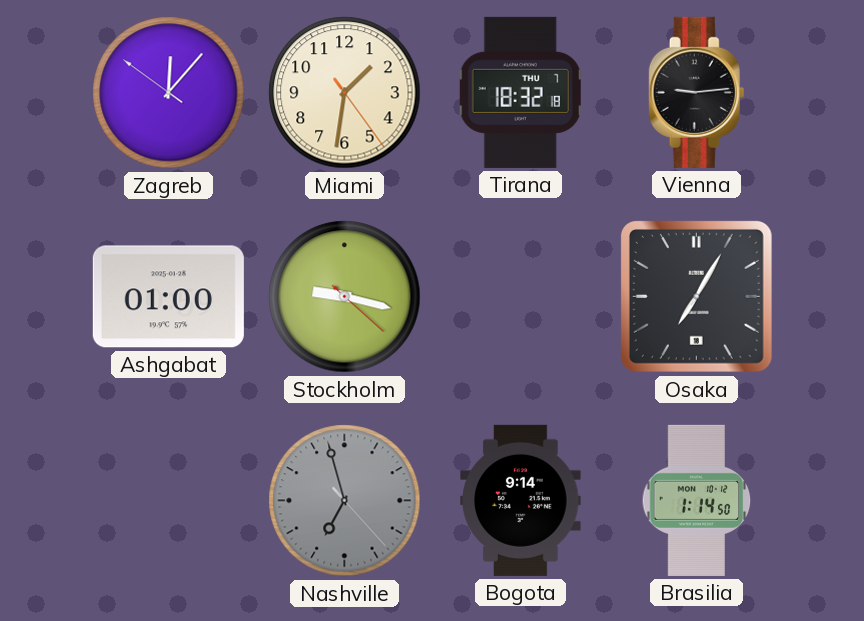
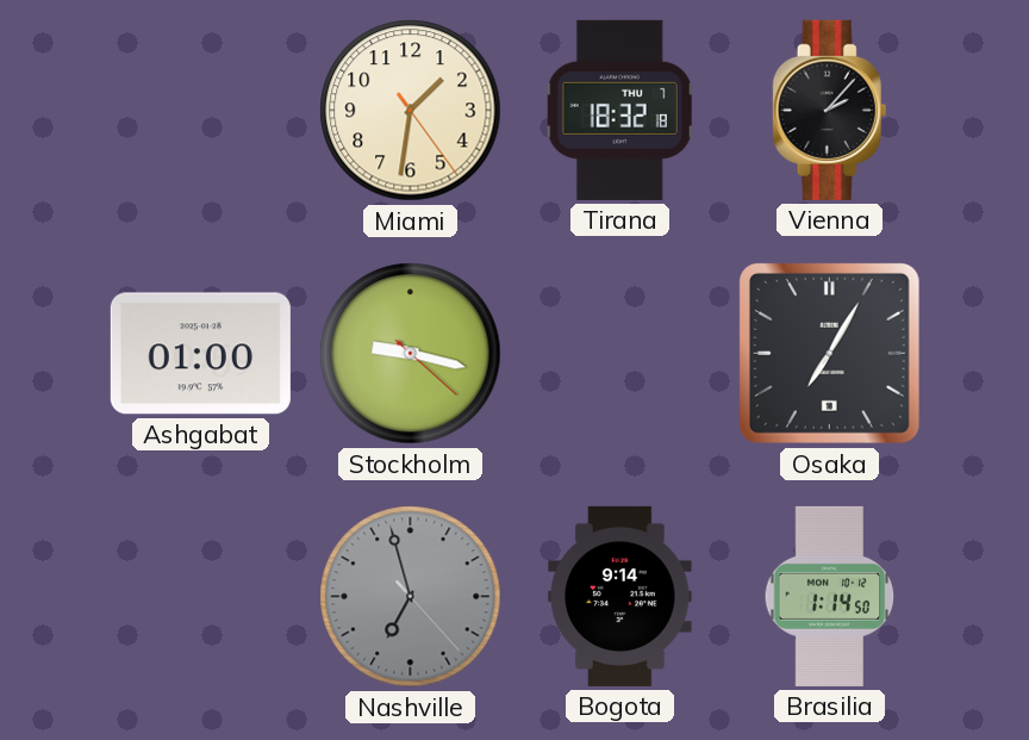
Zagreb: 12:06 -> none (169, 93)
Vienna: 9:14 -> 2:07 (830, 110)
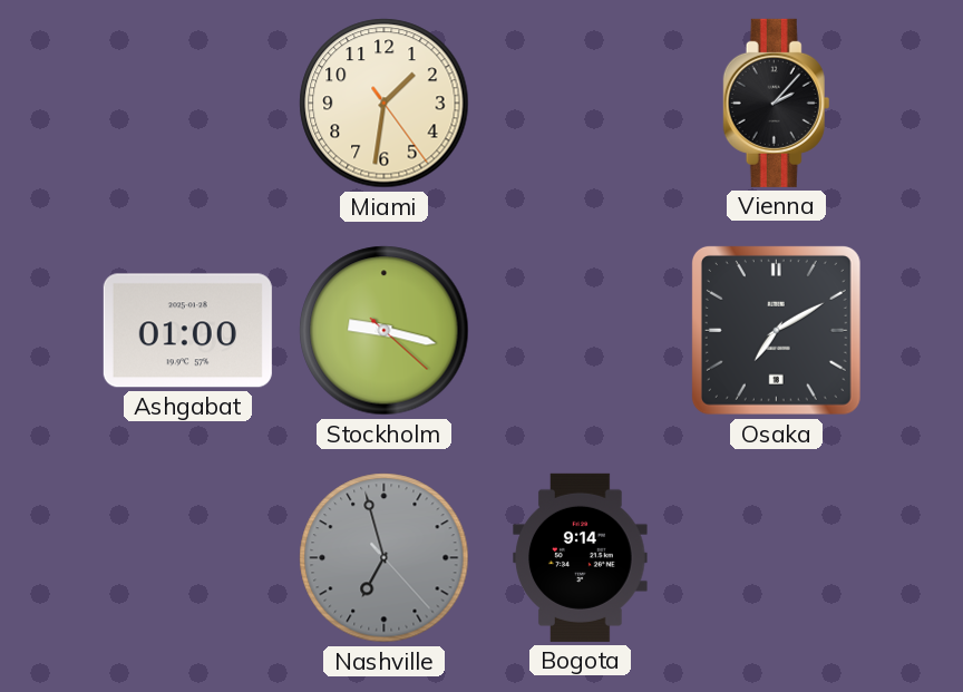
Tirana: 18:32 -> none (619, 110)
Osaka: 7:05 -> 7:10 (776, 330)
Brasilia: 1:14 -> none (830, 596)
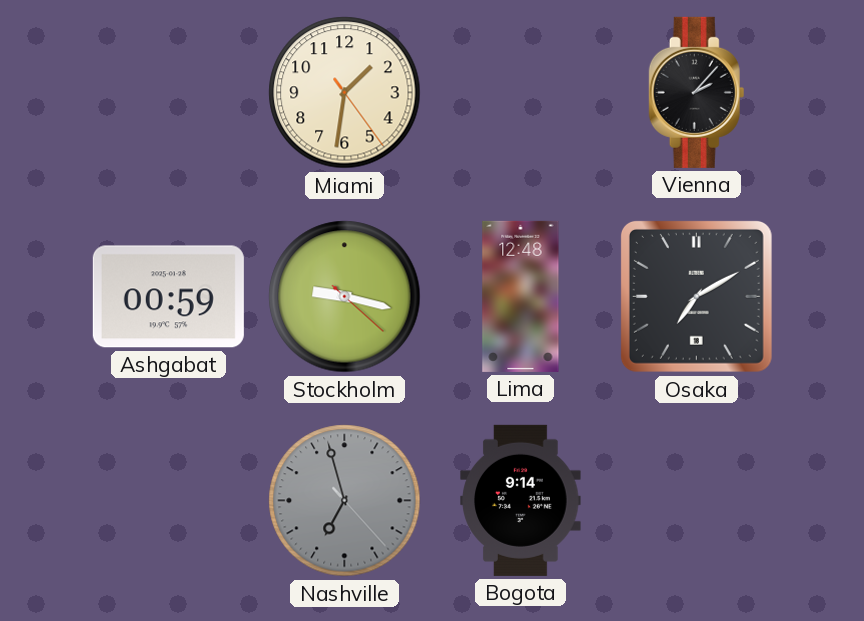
Ashgabat: 01:00 -> 00:59 (168, 297)
Lima: none -> 12:48 (521, 296)
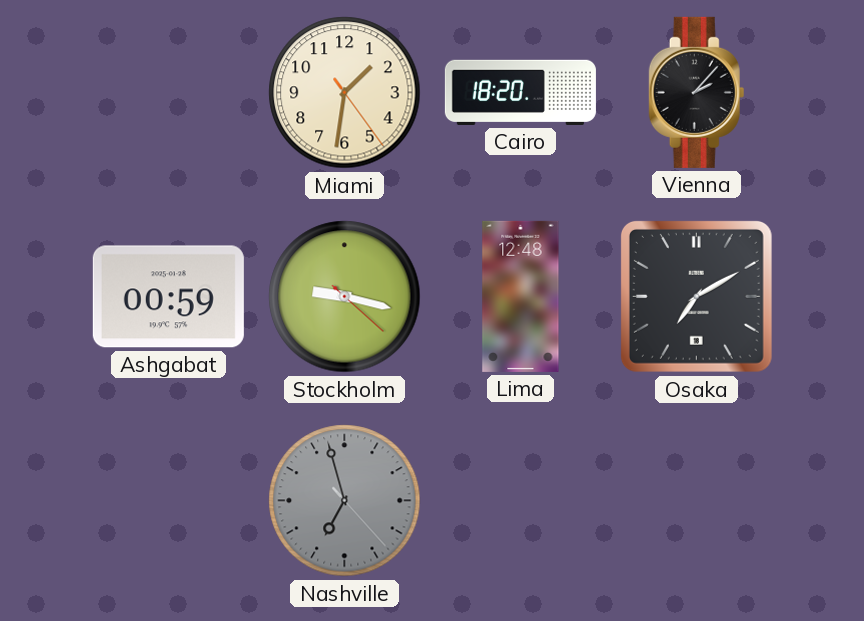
Cairo: none -> 18:20 (520, 92)
Bogota: 9:14 -> none (521, 500)
